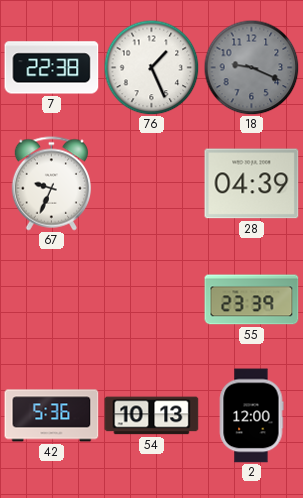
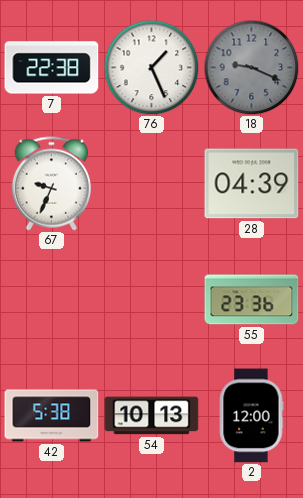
55: 23:39 -> 23:36 (252, 300)
42: 5:36 -> 5:38 (52, 416)
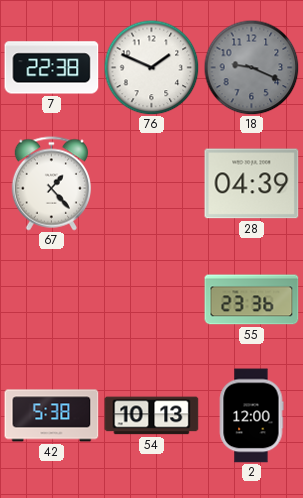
76: 1:26 -> 1:49 (151, 67)
67: 9:34 -> 1:23 (51, 184)
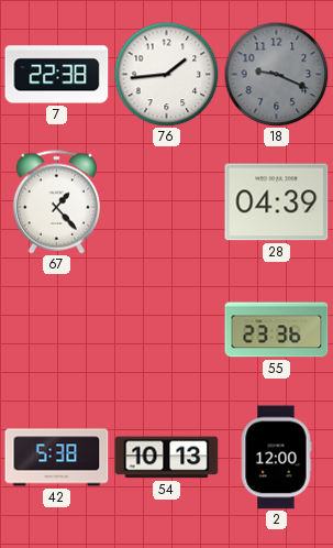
76: 1:49 -> 1:44 (166, 74)
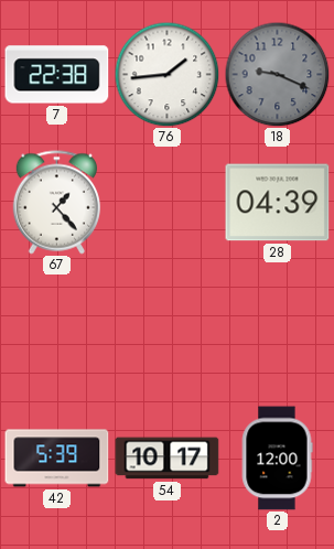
55: 23:36 -> none (277, 330)
42: 5:38 -> 5:39 (57, 459)
54: 10:13 -> 10:17 (168, 459)
